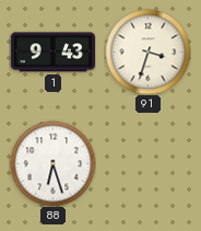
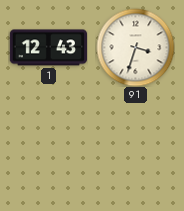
1: 9:43 -> 12:43 (48, 48)
88: 6:27 -> none (52, 163)
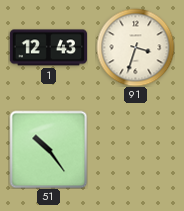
51: none -> 10:24 (48, 149)
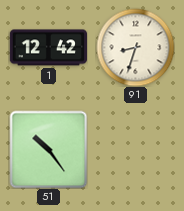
1: 12:43 -> 12:42 (48, 48)
91: 3:33 -> 8:33 (135, 47)
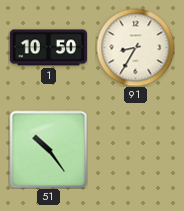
1: 12:42 -> 10:50 (48, 48)
91: 8:33 -> 8:35 (135, 47)
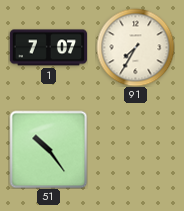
1: 10:50 -> 7:07 (48, 48)
91: 8:35 -> 7:35 (135, 47)
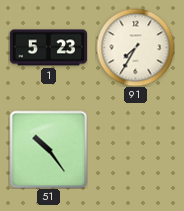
1: 7:07 -> 5:23 (48, 48)
